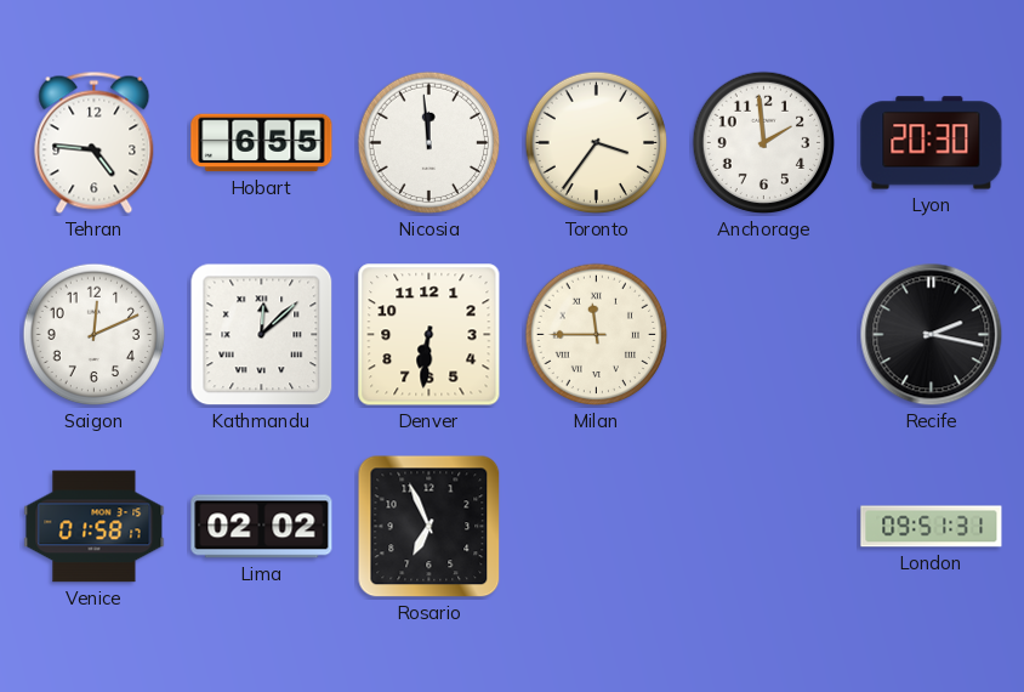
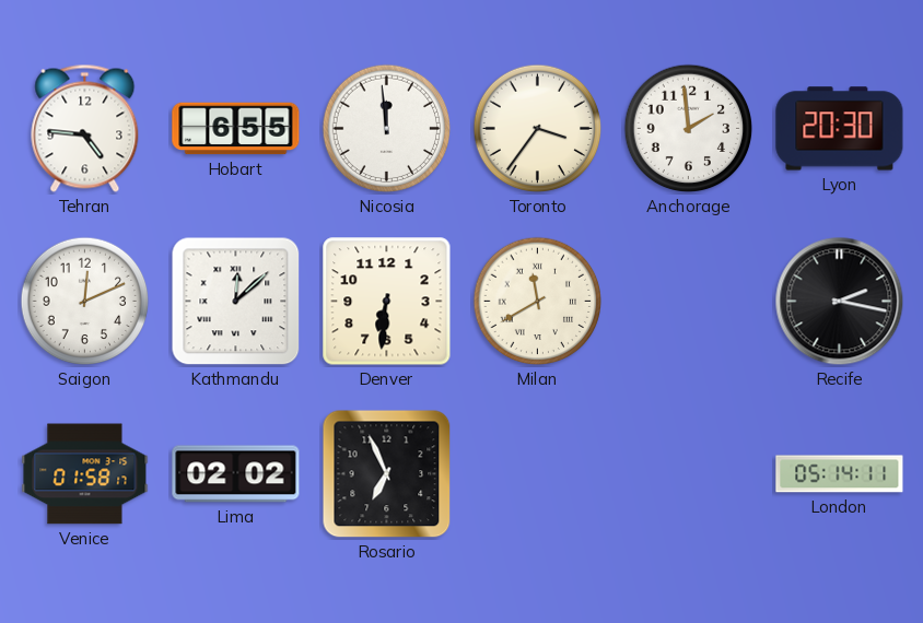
Milan: 11:45 -> 11:40 (538, 302)
London: 09:51 -> 05:14 (840, 474)
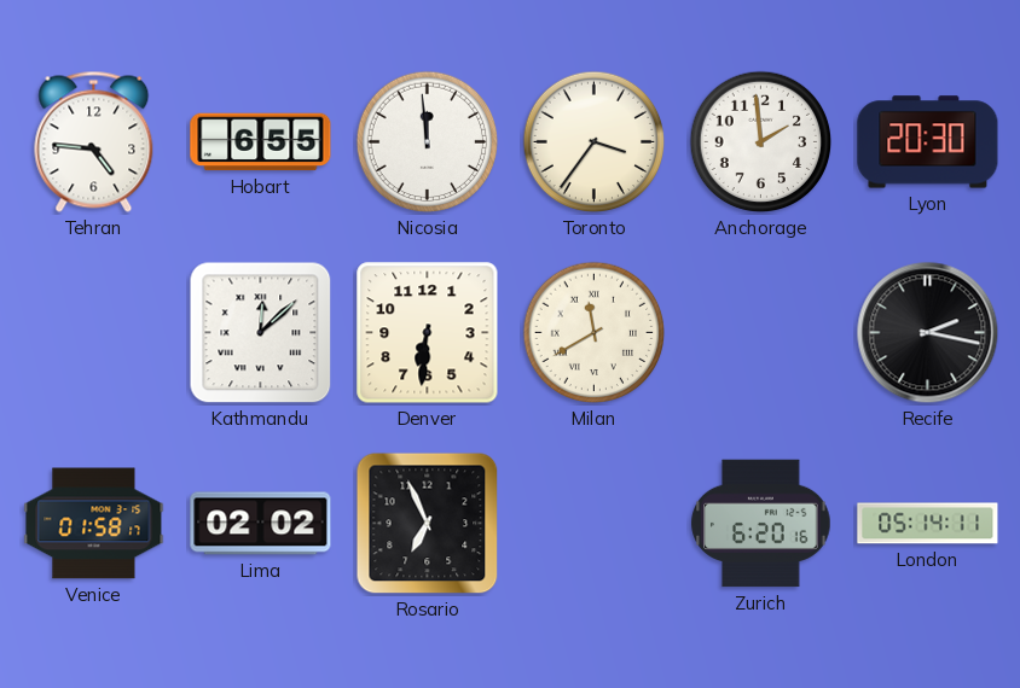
Saigon: 12:11 -> none (85, 302)
Zurich: none -> 6:20 (761, 524)
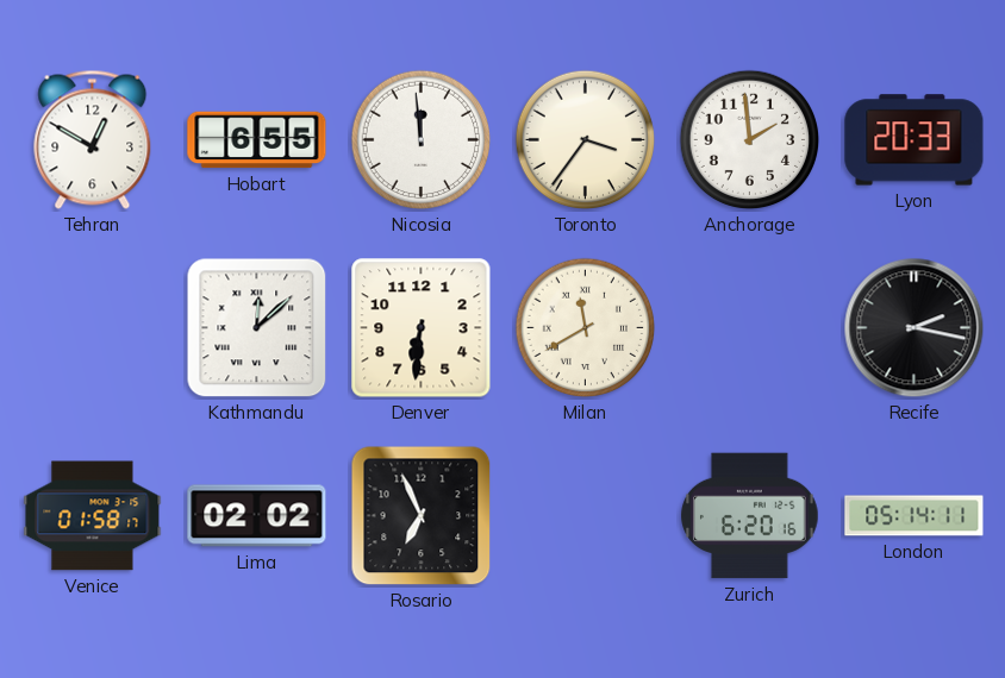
Tehran: 4:46 -> 12:50 (93, 139)
Lyon: 20:30 -> 20:33 (915, 140)
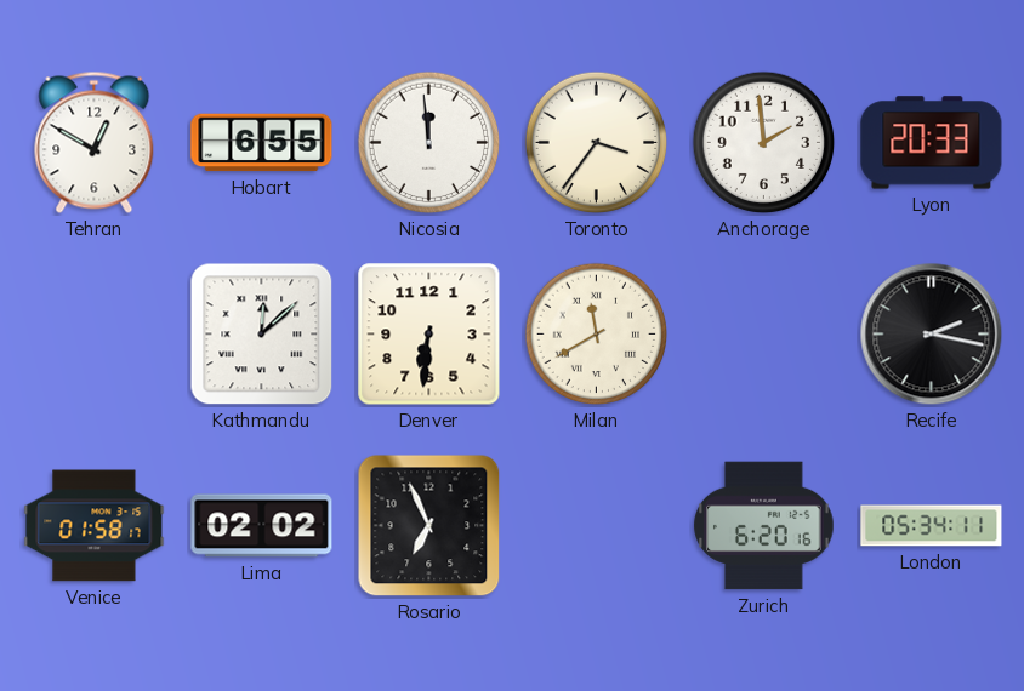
London: 05:14 -> 05:34 (932, 526)
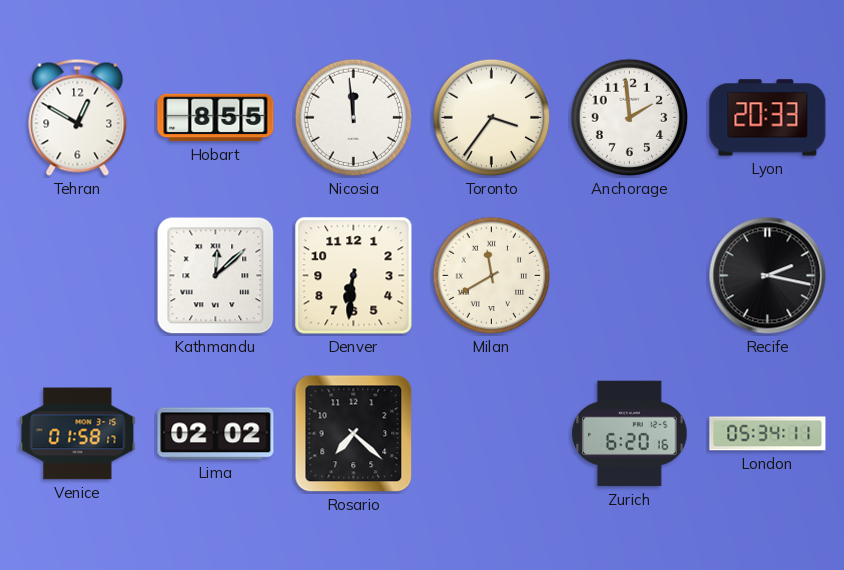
Hobart: 6:55 -> 8:55 (216, 118)
Rosario: 6:56 -> 7:22 (354, 434)
